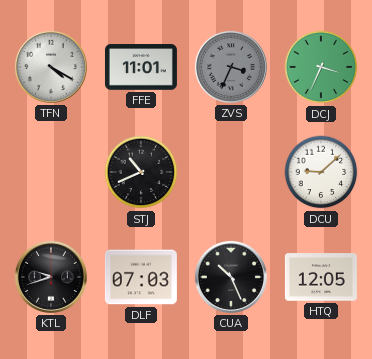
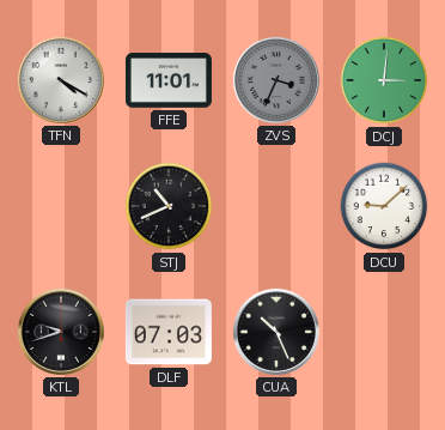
DCJ: 3:34 -> 3:01 (384, 80)
HTQ: 12:05 -> none (321, 277)
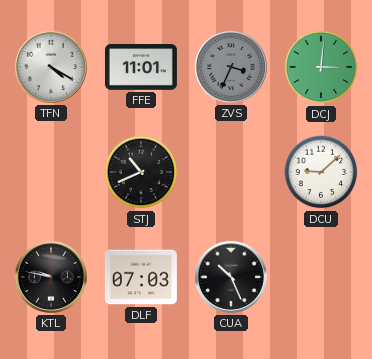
KTL: 9:42 -> 9:47 (51, 277)
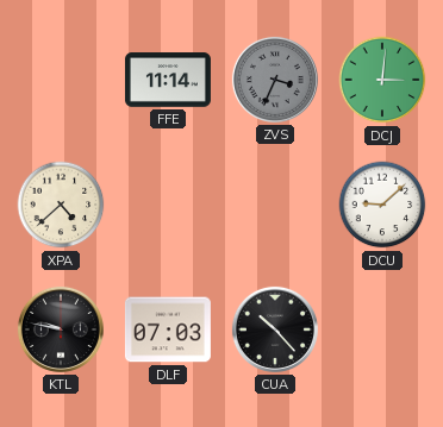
TFN: 4:20 -> none (51, 67)
FFE: 11:01 -> 11:14 (168, 80)
XPA: none -> 4:38 (61, 205)
STJ: 10:41 -> none (141, 172)
CUA: 10:26 -> 10:23 (275, 329)
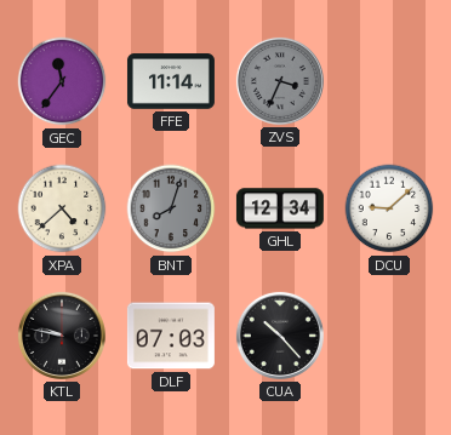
GEC: none -> 11:36 (62, 81)
DCJ: 3:01 -> none (382, 80)
BNT: none -> 8:03 (171, 208)
GHL: none -> 12:34 (280, 208)
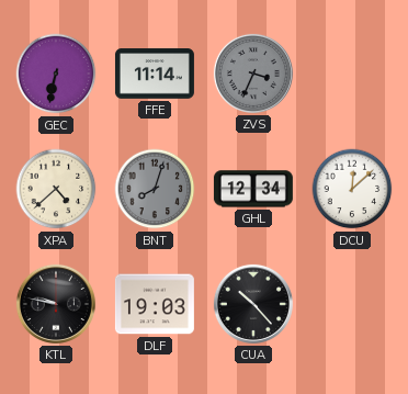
GEC: 11:36 -> 6:32 (56, 74)
DCU: 9:08 -> 12:08 (352, 189)
DLF: 07:03 -> 19:03 (155, 304)
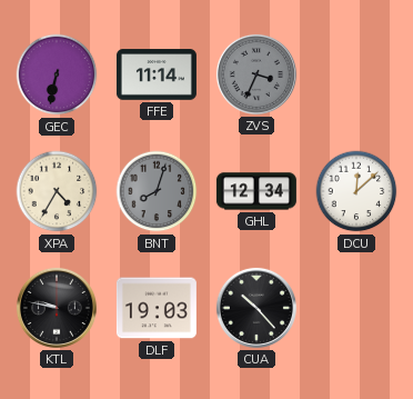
XPA: 4:38 -> 4:35 (57, 191)
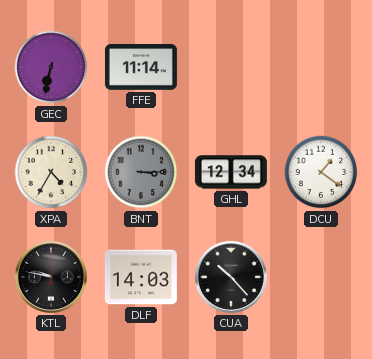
ZVS: 3:34 -> none (256, 74)
BNT: 8:03 -> 3:15 (141, 172)
DCU: 12:08 -> 1:21 (321, 172)
DLF: 19:03 -> 14:03 (141, 277)
